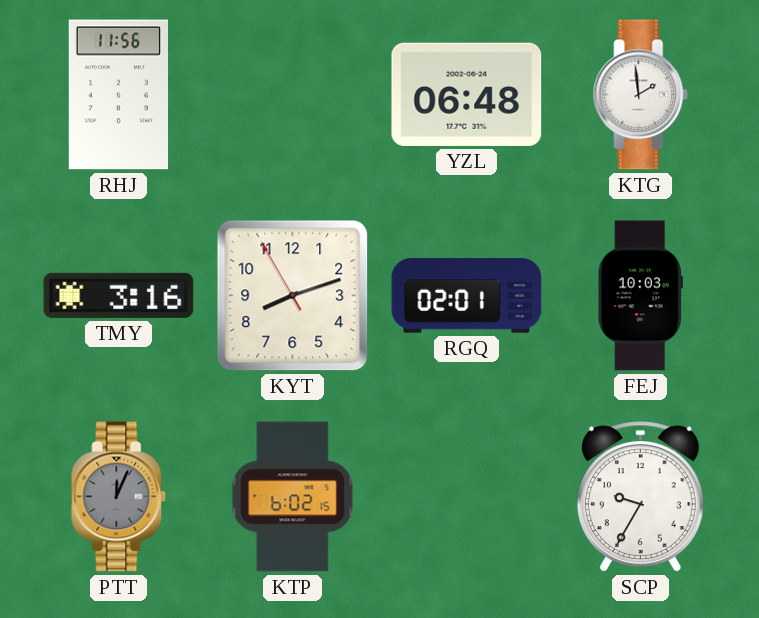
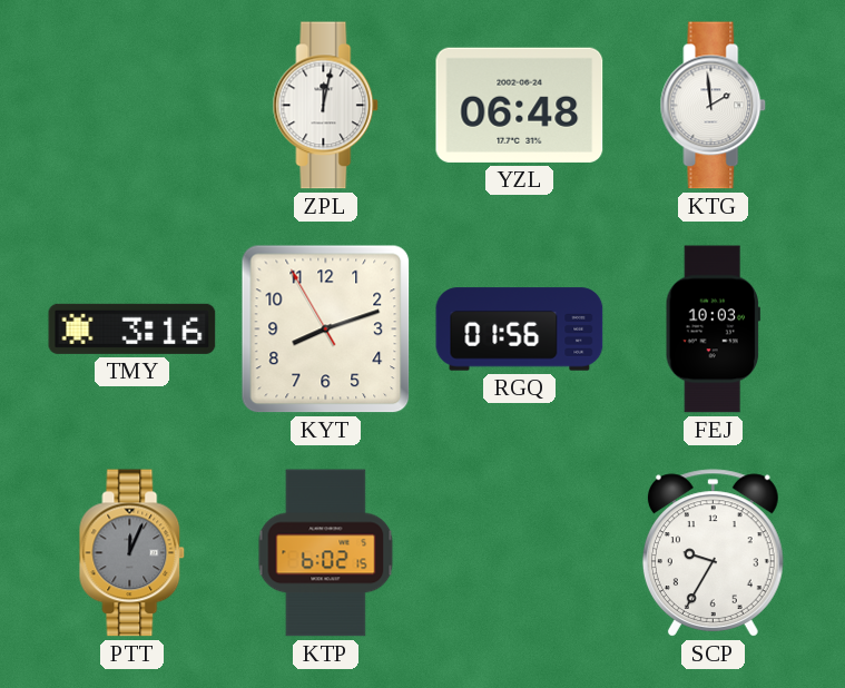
RHJ: 11:56 -> none (118, 95)
ZPL: none -> 12:02 (326, 106)
RGQ: 02:01 -> 01:56 (520, 330)
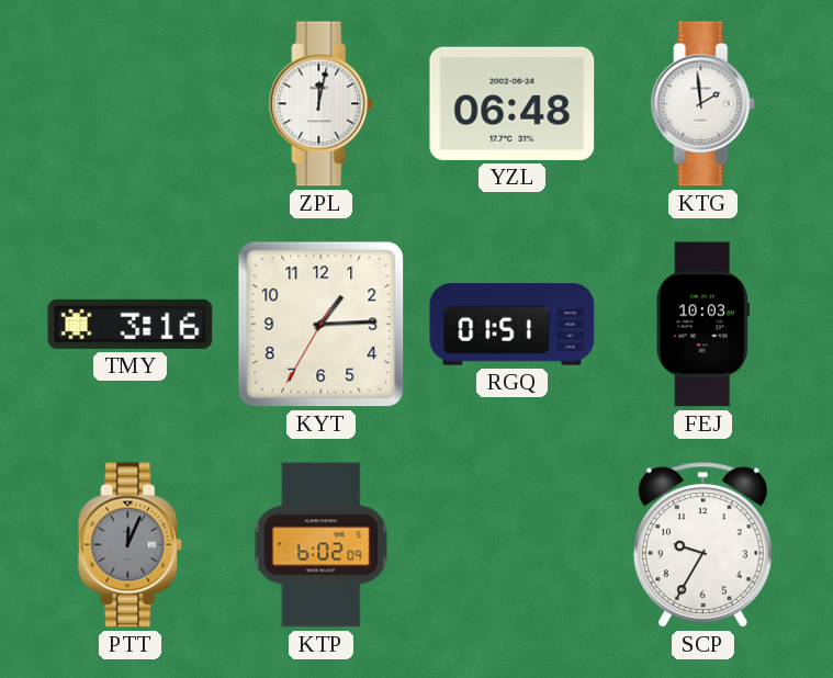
KYT: 8:11 -> 1:14 (322, 325)
RGQ: 01:56 -> 01:51 (513, 325)
KTP: 6:02:15 -> 6:02:09 (322, 545)
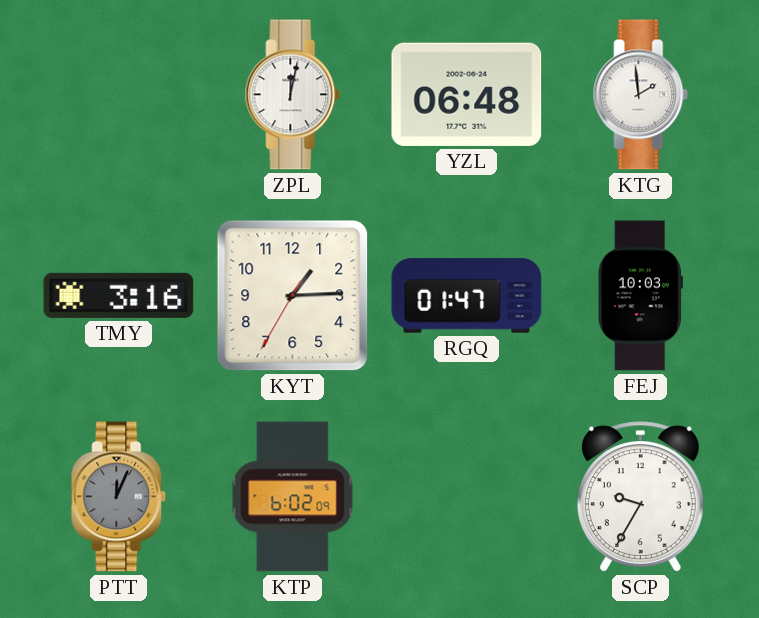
RGQ: 01:51 -> 01:47 (467, 296)
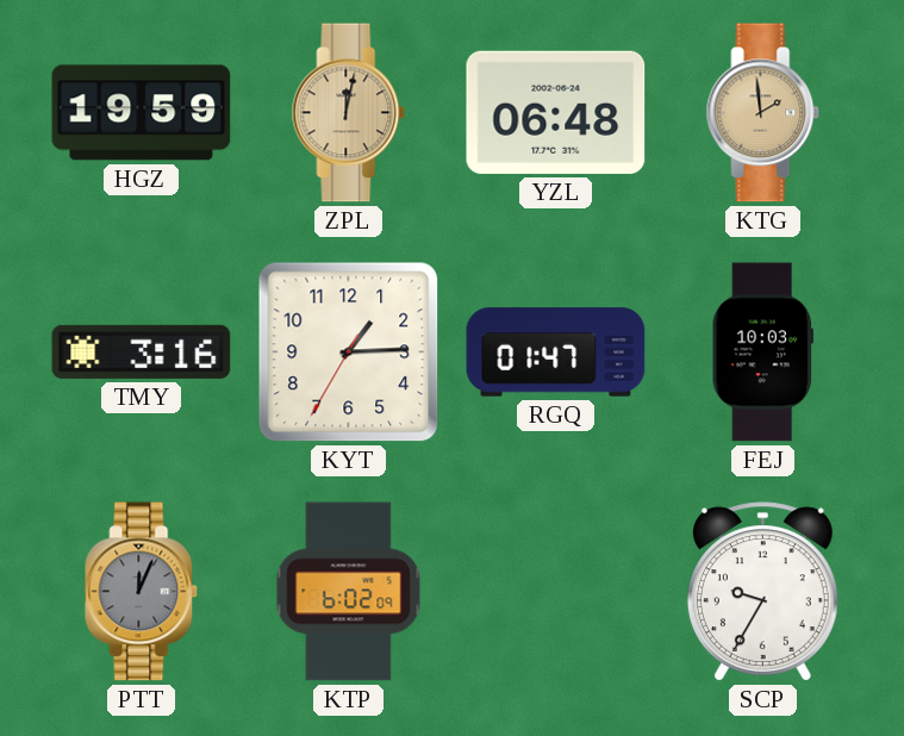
HGZ: none -> 19:59 (142, 113)
ZPL dial: white -> champagne (349, 113)
KTG dial: white -> champagne (763, 113)
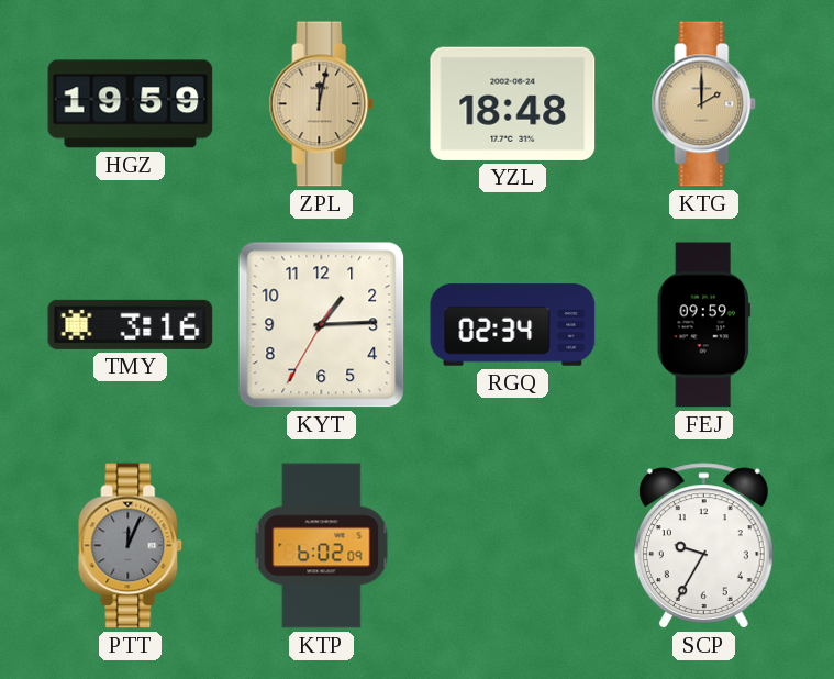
YZL: 06:48 -> 18:48 (513, 103)
KTG: 1:59 -> 2:00 (704, 104)
RGQ: 01:47 -> 02:34 (513, 325)
FEJ: 10:03 -> 09:59 (703, 325)
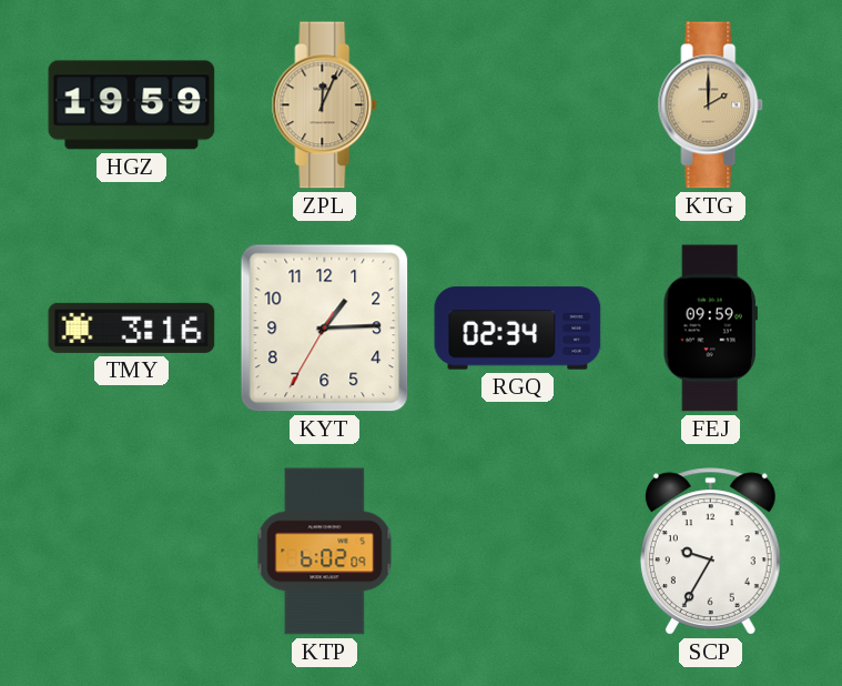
ZPL: 12:02 -> 12:04 (325, 105)
YZL: 18:48 -> none (513, 103)
PTT: 12:04 -> none (131, 546)
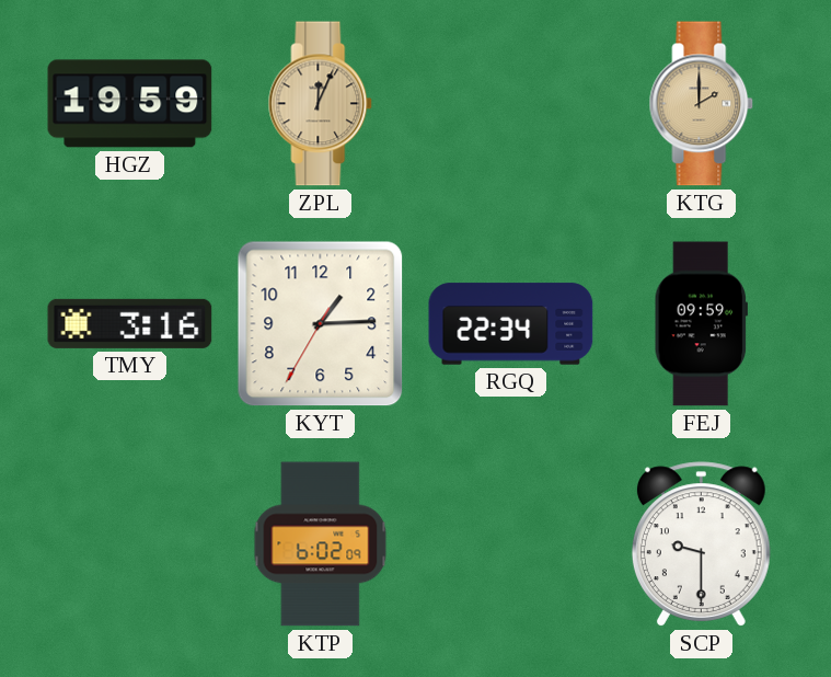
RGQ: 02:34 -> 22:34 (511, 324)
SCP: 9:35 -> 9:30 (701, 544)
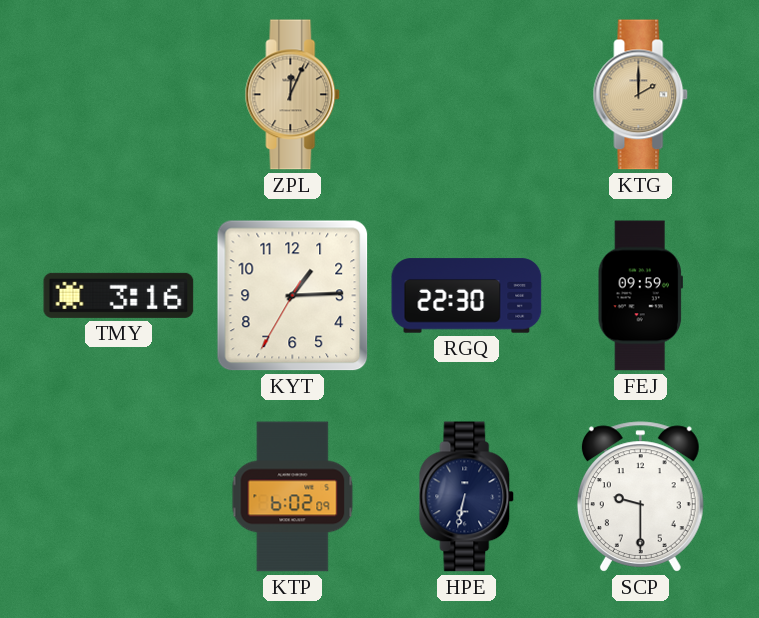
HGZ: 19:59 -> none (130, 104)
RGQ: 22:34 -> 22:30 (467, 296)
HPE: none -> 6:32 (467, 497)
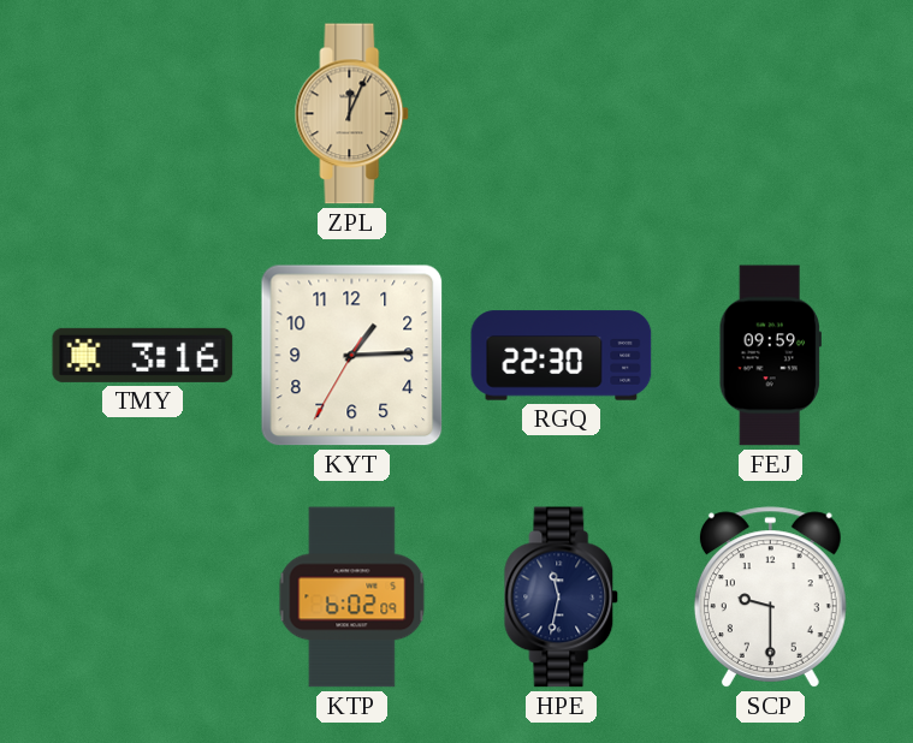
KTG: 2:00 -> none (641, 95)
HPE: 6:32 -> 11:32 (562, 598)
